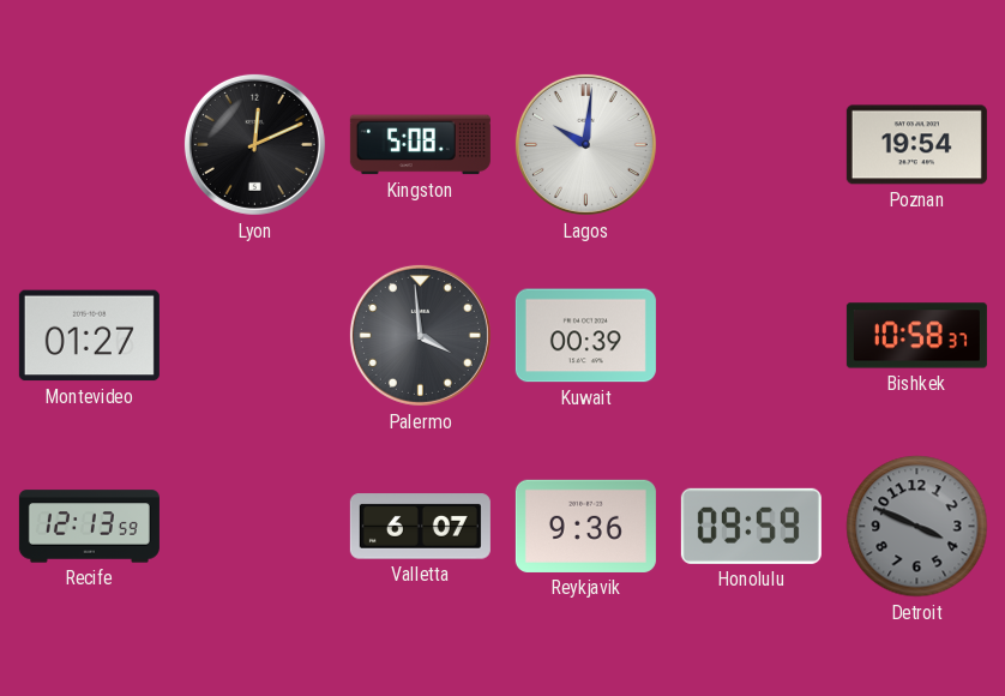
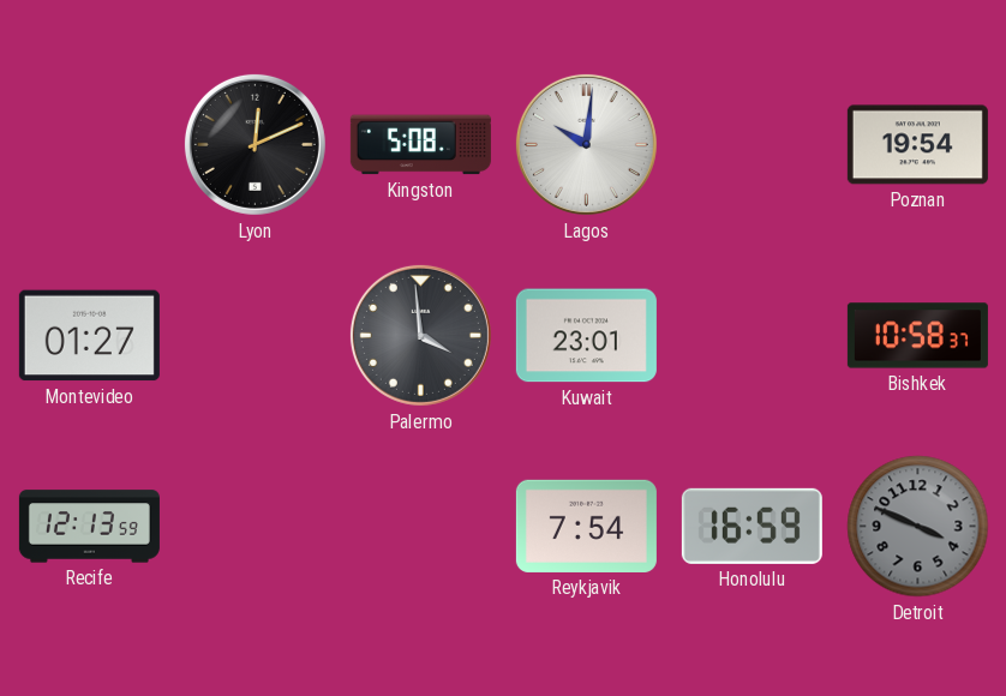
Kuwait: 00:39 -> 23:01 (586, 336)
Valletta: 6:07 -> none (420, 527)
Reykjavik: 9:36 -> 7:54 (586, 526)
Honolulu: 09:59 -> 16:59 (751, 526)
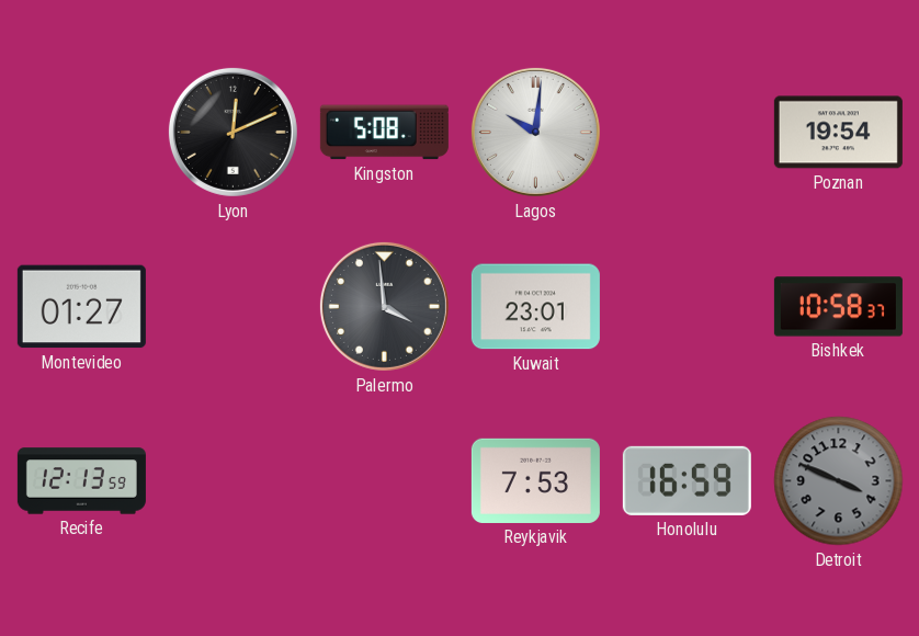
Reykjavik: 7:54 -> 7:53 (535, 480)
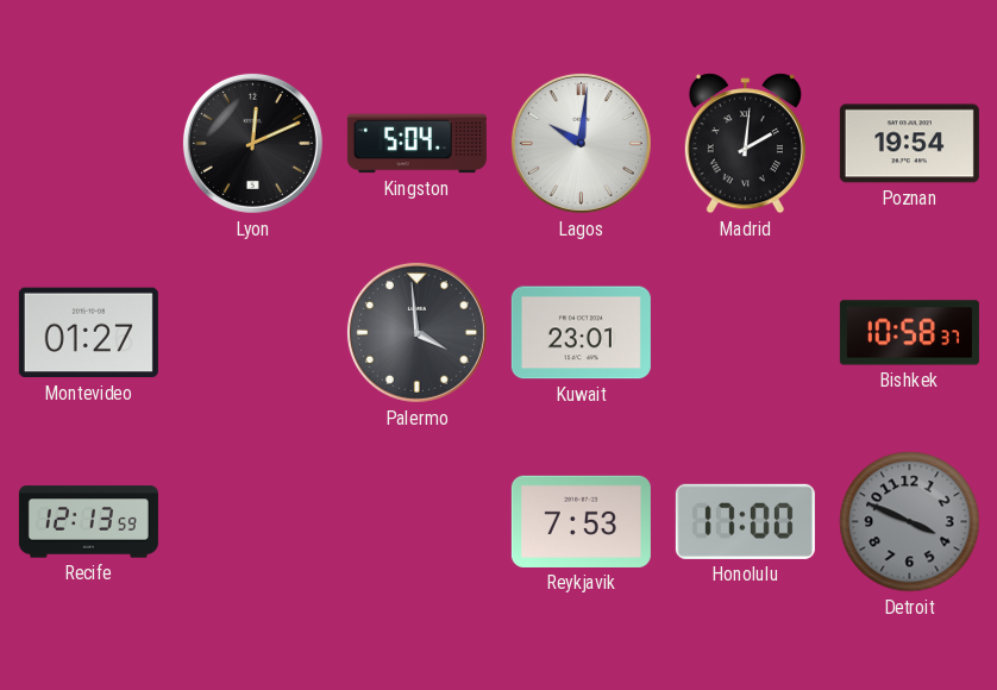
Kingston: 5:08 -> 5:04 (416, 144)
Madrid: none -> 2:01 (745, 144)
Honolulu: 16:59 -> 17:00 (745, 521)
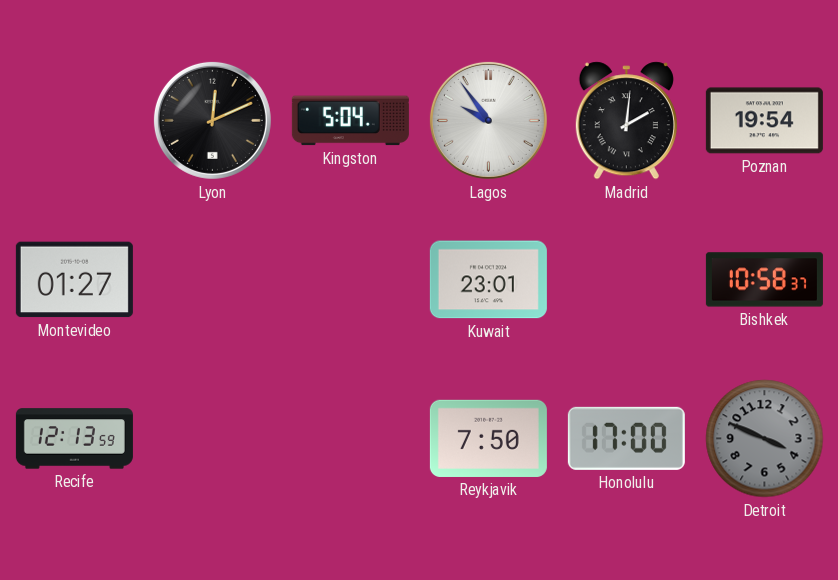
Lagos: 10:01 -> 9:54 (488, 120)
Palermo: 3:59 -> none (416, 332)
Reykjavik: 7:53 -> 7:50 (488, 438)
